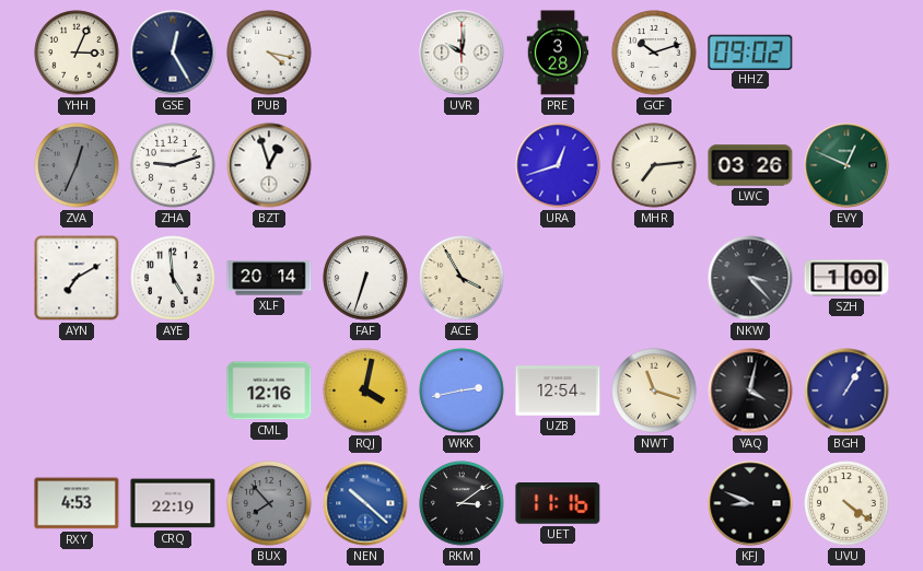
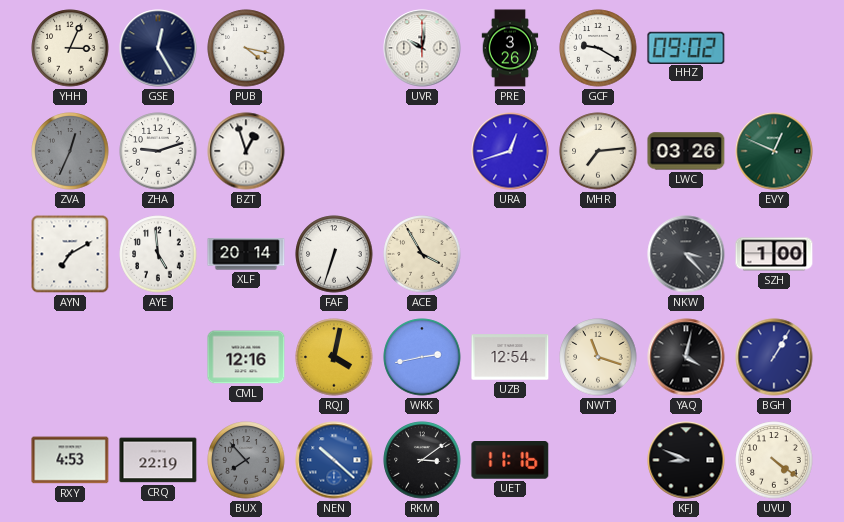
PRE: 3:28 -> 3:26 (510, 48)
GCF: 10:12 -> 9:20 (598, 48)
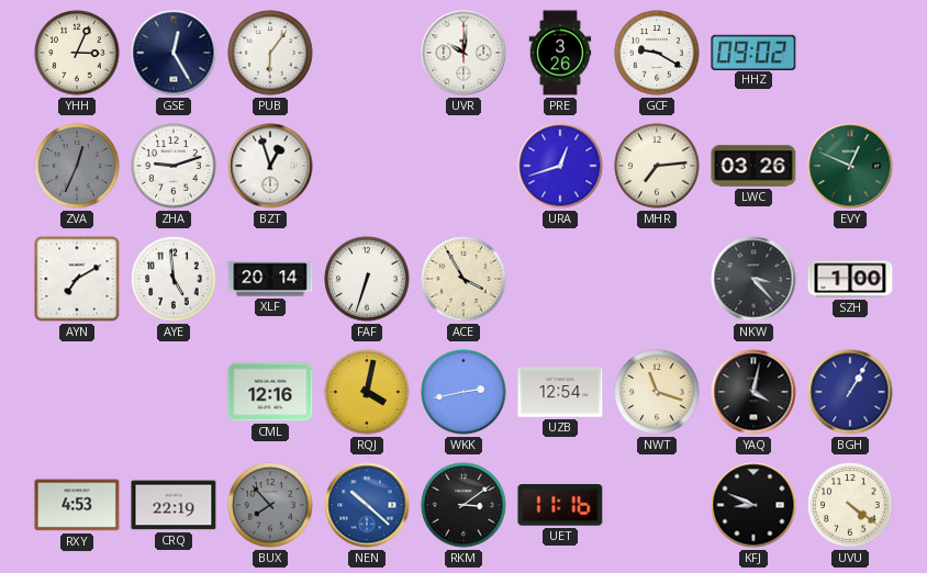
PUB: 4:17 -> 6:06 (270, 53)
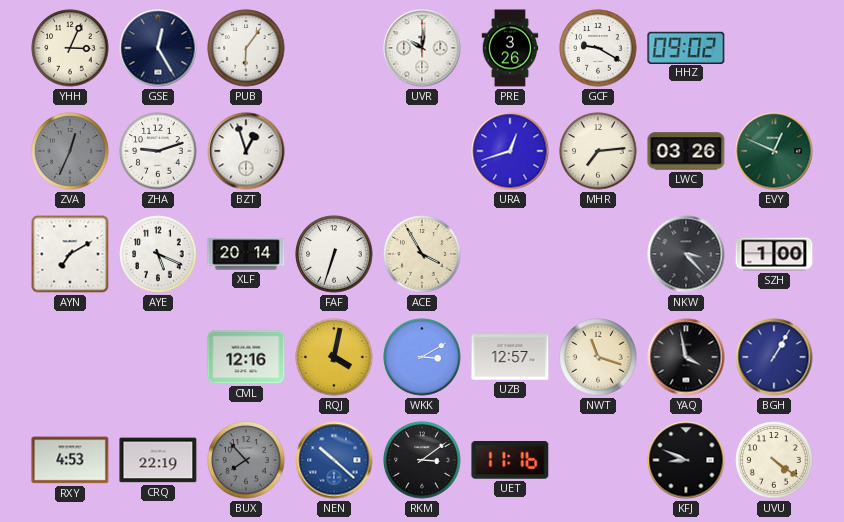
AYE: 4:59 -> 5:19 (158, 254)
WKK: 2:43 -> 3:10 (422, 357)
UZB: 12:54 -> 12:57 (510, 357)
YAQ: 4:02 -> 3:58 (686, 357)
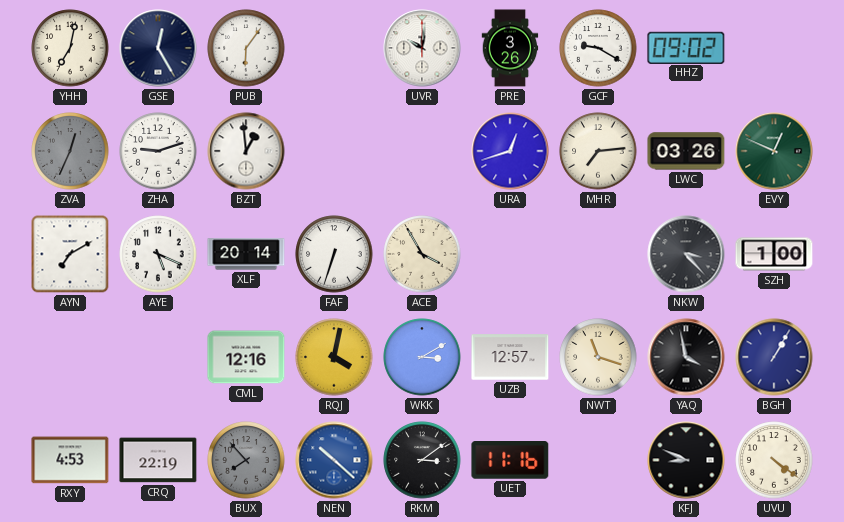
YHH: 3:04 -> 7:02 (70, 48)
BZT: 12:57 -> 12:59 (246, 151)
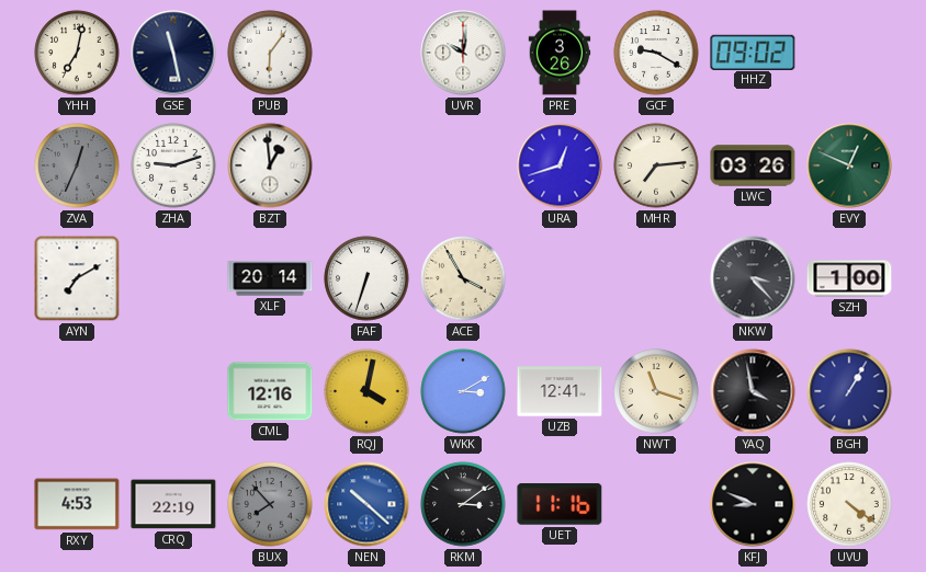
GSE: 12:25 -> 11:28 (173, 53)
AYE: 5:19 -> none (158, 254)
UZB: 12:57 -> 12:41 (560, 391)
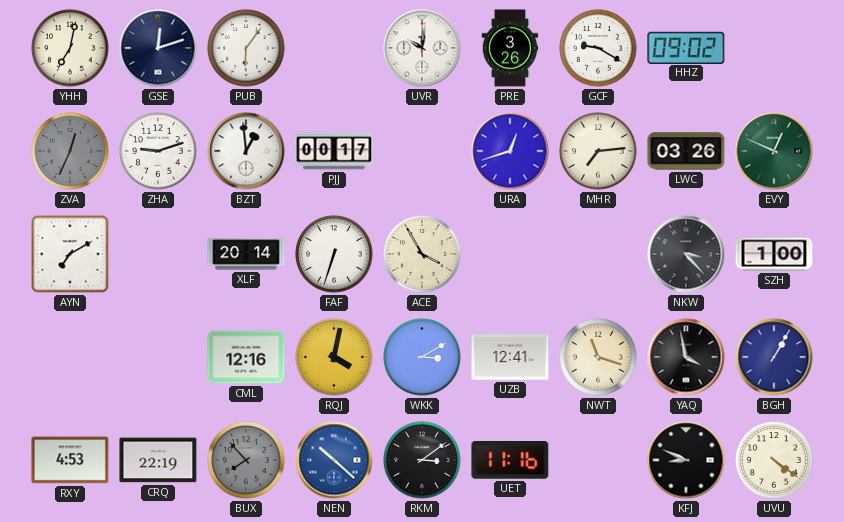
GSE: 11:28 -> 12:12 (158, 48)
PJJ: none -> 00:17 (334, 151)
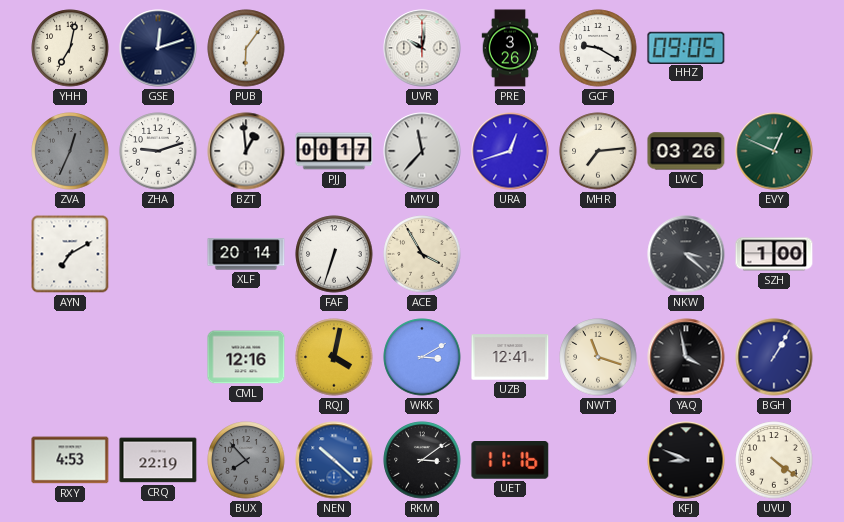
HHZ: 09:02 -> 09:05 (686, 47)
MYU: none -> 11:37 (422, 151)
NKW: 3:23 -> 3:22 (686, 254)
